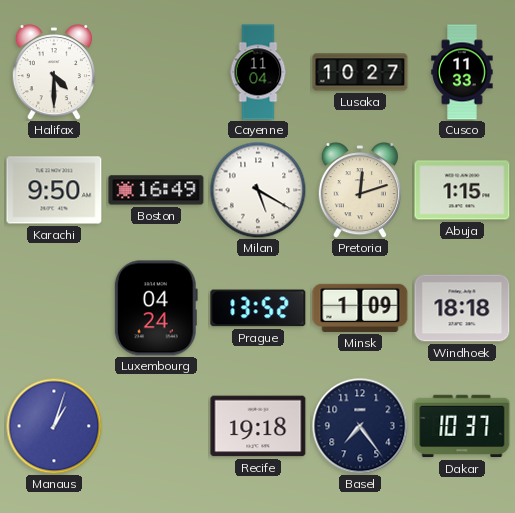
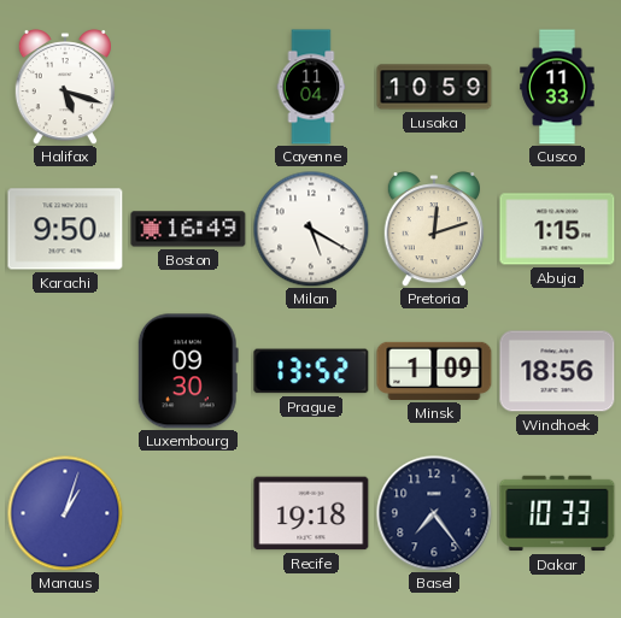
Halifax: 4:30 -> 5:18 (65, 88)
Lusaka: 10:27 -> 10:59 (434, 87)
Luxembourg: 04:24 -> 09:30 (188, 371)
Windhoek: 18:18 -> 18:56 (557, 371)
Dakar: 10:37 -> 10:33 (557, 513)
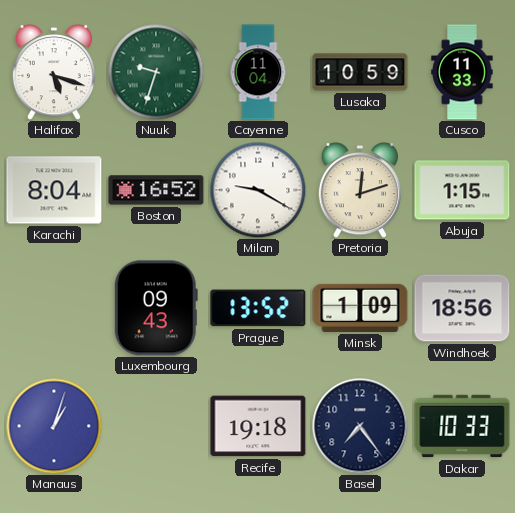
Nuuk: none -> 9:33 (156, 72)
Karachi: 9:50 -> 8:04 (54, 190)
Boston: 16:49 -> 16:52 (156, 190)
Milan: 5:20 -> 9:20 (258, 190)
Luxembourg: 09:30 -> 09:43 (156, 308)
